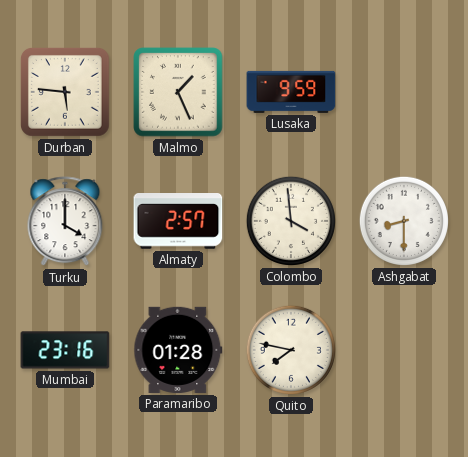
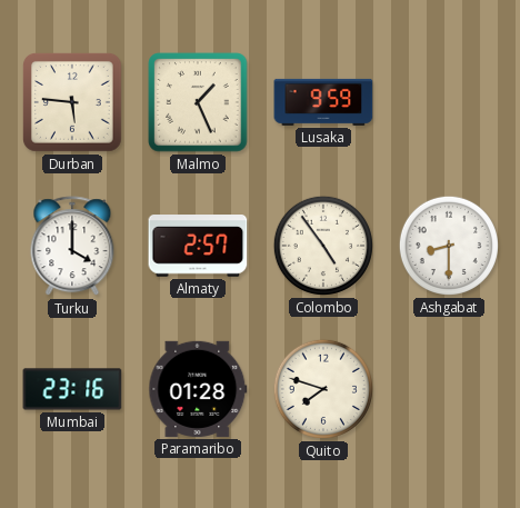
Colombo: 3:59 -> 4:54 (323, 246)
Quito: 7:47 -> 7:48 (323, 389)
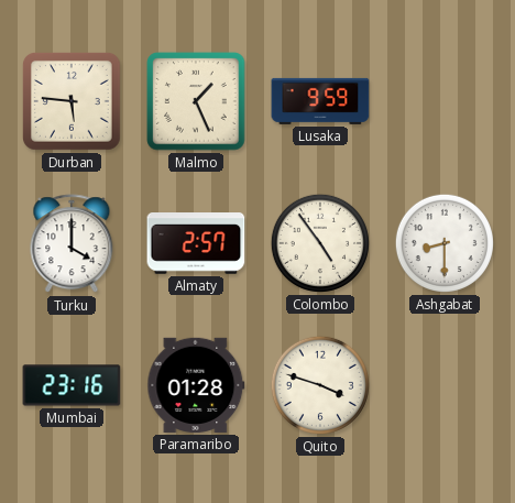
Quito: 7:48 -> 3:48 (320, 385)
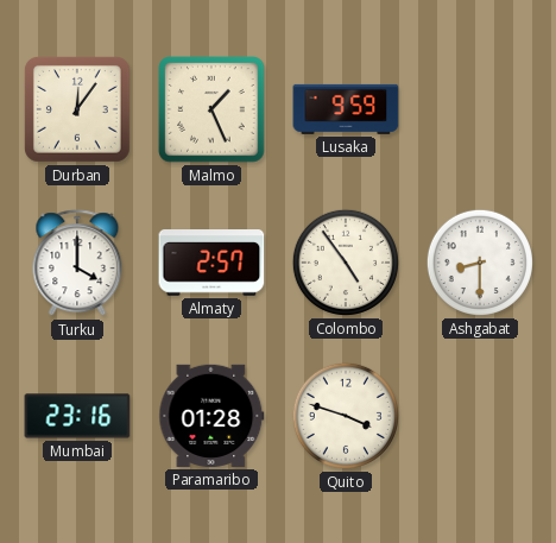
Durban: 5:46 -> 12:06 (78, 111)
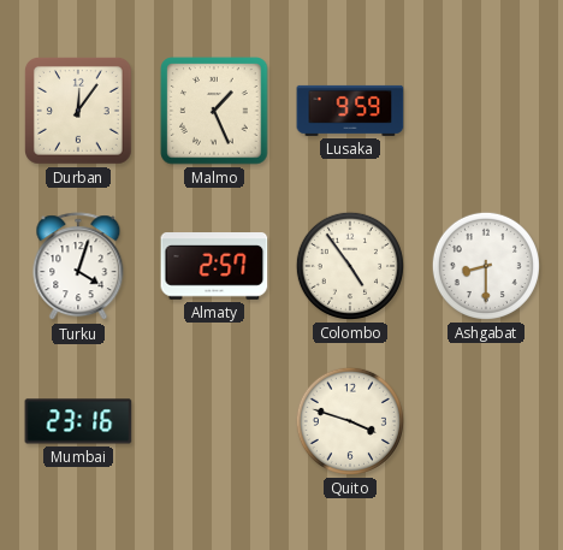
Turku: 4:00 -> 4:03 (78, 267)
Paramaribo: 01:28 -> none (211, 416)
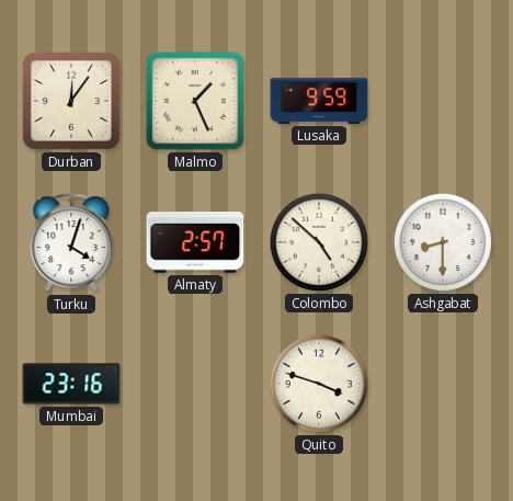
Colombo: 4:54 -> 4:52 (319, 242)
